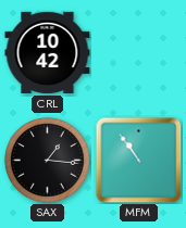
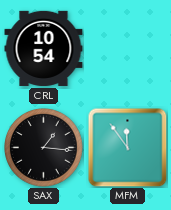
CRL: 10:42 -> 10:54 (44, 48)
MFM: 10:54 -> 11:54 (127, 147)
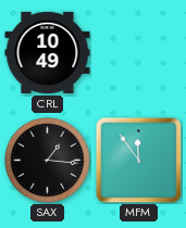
CRL: 10:54 -> 10:49 (48, 52)
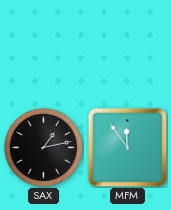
CRL: 10:49 -> none (48, 52)
SAX: 1:16 -> 1:13 (44, 148)
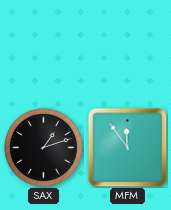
SAX: 1:13 -> 1:12 (44, 148)
